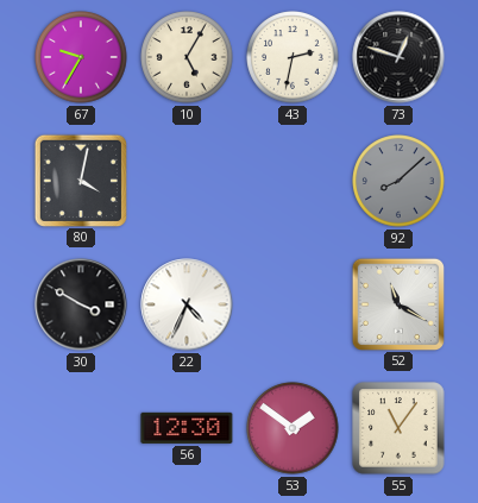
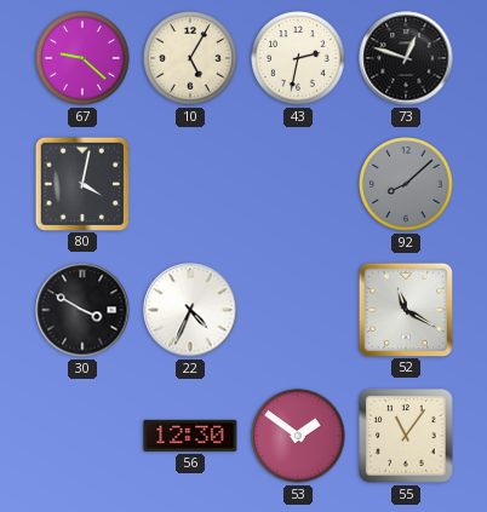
67: 9:35 -> 9:22 (82, 58)
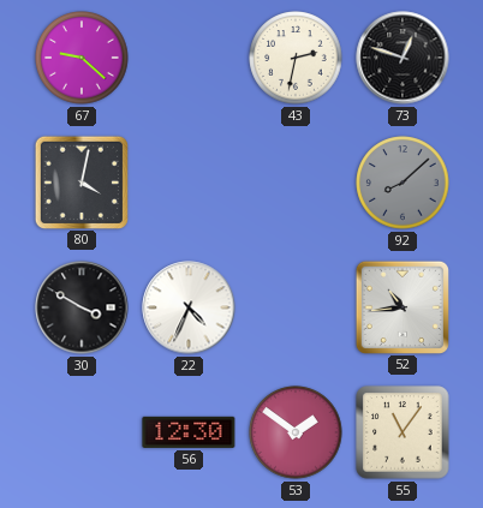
10: 5:05 -> none (190, 58)
52: 11:20 -> 10:44 (401, 306)
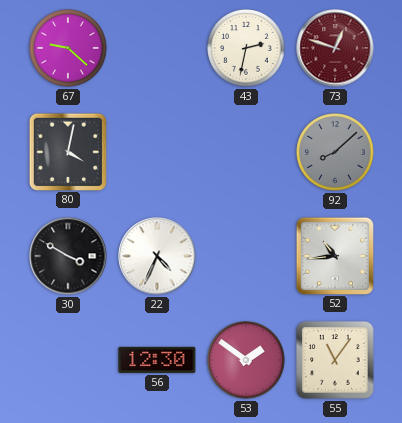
73 dial: black -> burgundy (335, 48)
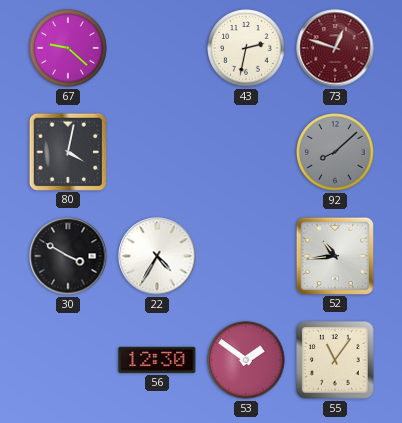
22: 4:34 -> 4:35 (157, 256)
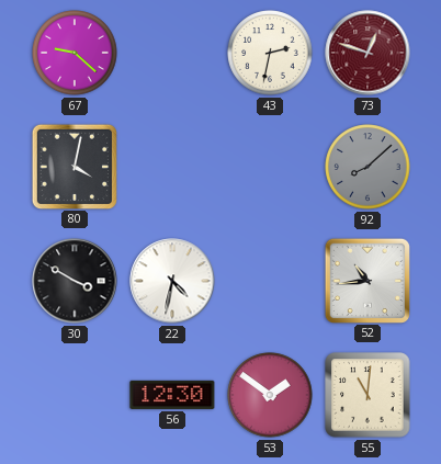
22: 4:35 -> 4:32 (172, 281)
55: 11:06 -> 11:01 (367, 395)
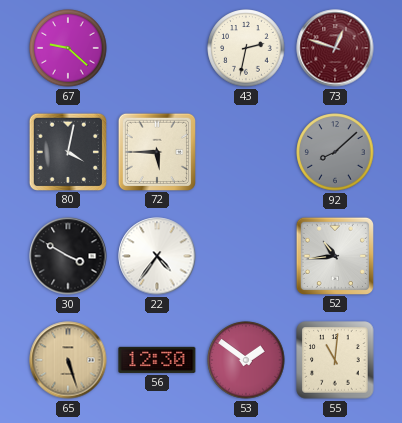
72: none -> 5:45 (156, 151)
22: 4:32 -> 4:36 (157, 256)
65: none -> 5:27 (68, 360)
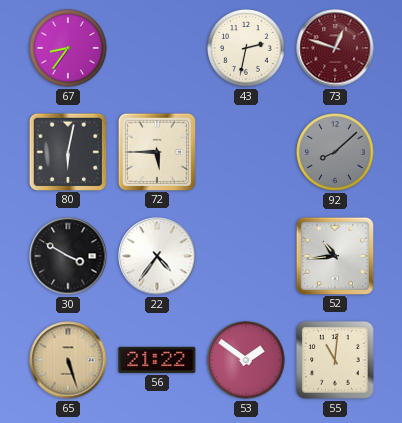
67: 9:22 -> 8:36 (68, 48)
80: 4:02 -> 6:02 (67, 151)
56: 12:30 -> 21:22 (157, 360)
